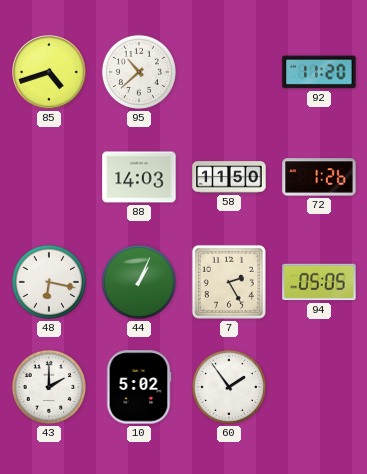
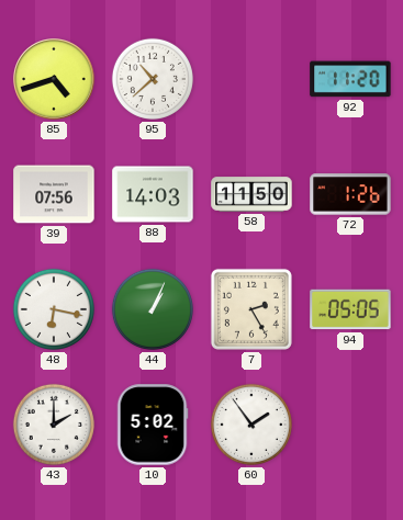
39: none -> 07:56 (54, 194)
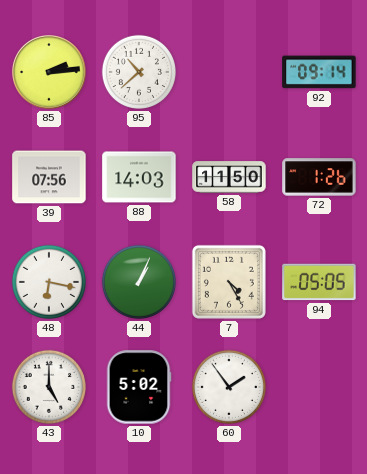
85: 4:42 -> 2:14 (49, 72)
92: 11:20 -> 09:14 (319, 72)
7: 2:25 -> 4:25 (229, 282)
43: 2:00 -> 5:00 (49, 387)
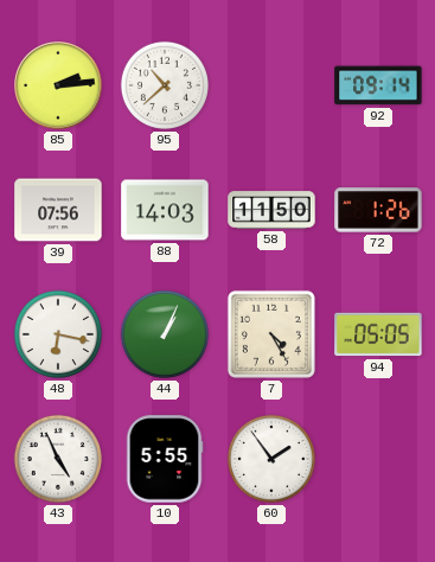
43: 5:00 -> 4:56 (58, 459)
10: 5:02 -> 5:55 (165, 459)
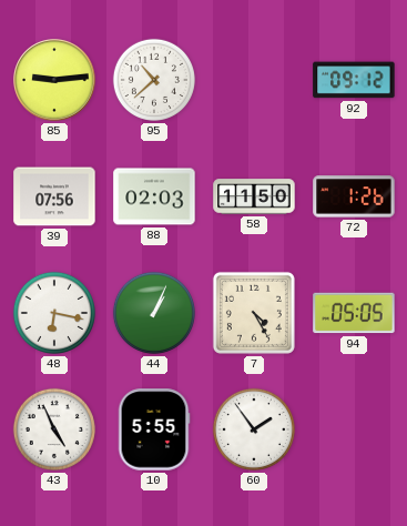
85: 2:14 -> 9:14 (54, 80)
92: 09:14 -> 09:12 (354, 80)
88: 14:03 -> 02:03 (154, 196)
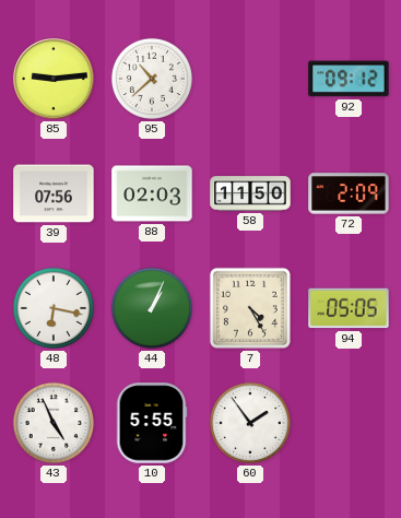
72: 1:26 -> 2:09 (349, 193)
